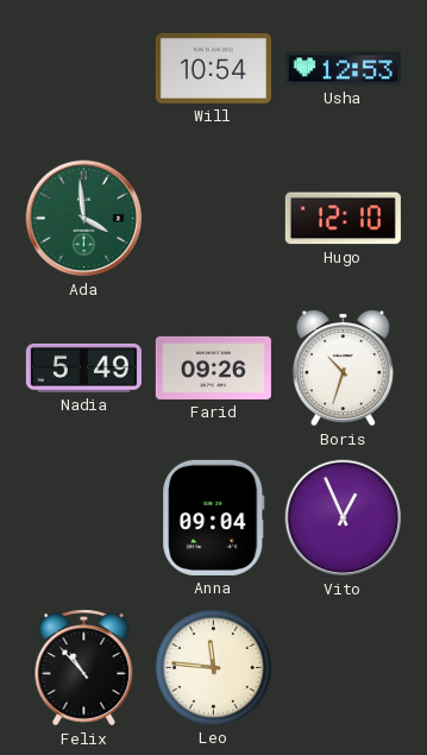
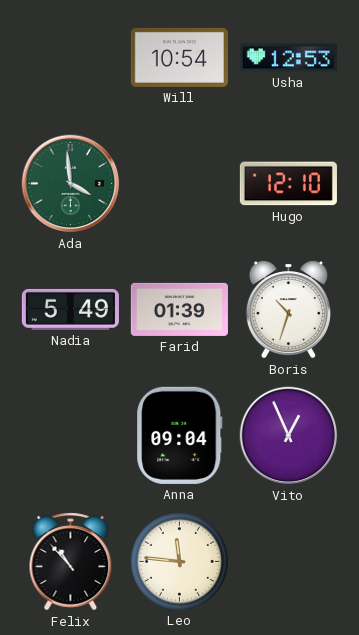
Farid: 09:26 -> 01:39 (179, 309)
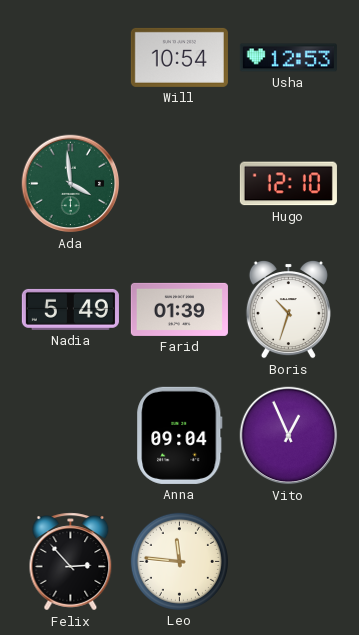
Felix: 10:53 -> 2:53 (71, 562)
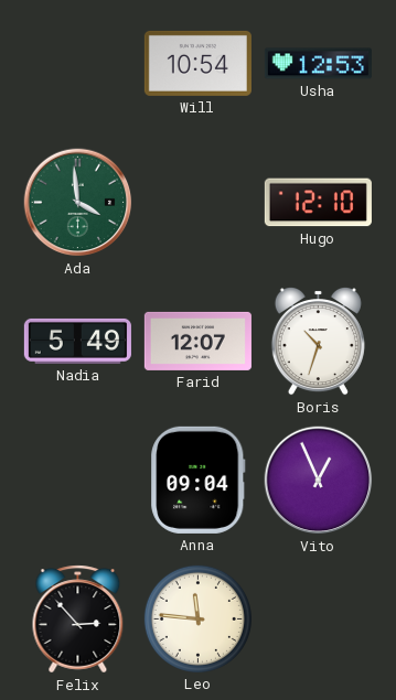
Farid: 01:39 -> 12:07 (197, 341)
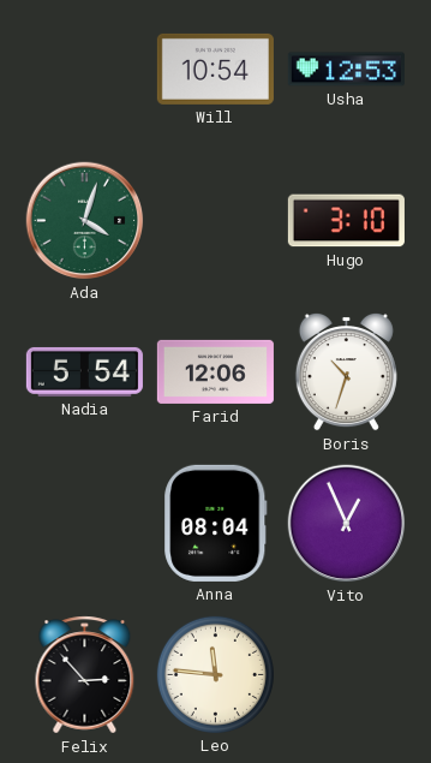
Ada: 3:59 -> 4:03 (85, 221)
Hugo: 12:10 -> 3:10 (346, 221)
Nadia: 5:49 -> 5:54 (84, 371)
Farid: 12:07 -> 12:06 (215, 371)
Anna: 09:04 -> 08:04 (216, 523)
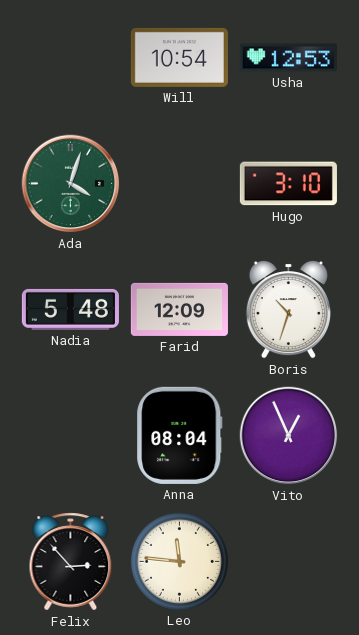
Nadia: 5:54 -> 5:48 (70, 309)
Farid: 12:06 -> 12:09 (179, 309)
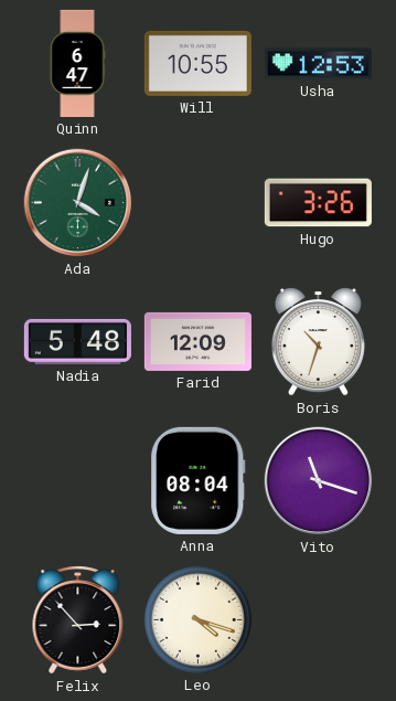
Quinn: none -> 6:47 (77, 63)
Will: 10:54 -> 10:55 (197, 63)
Hugo: 3:10 -> 3:26 (318, 203)
Vito: 12:56 -> 11:18 (319, 481)
Leo: 11:46 -> 4:18 (197, 619)
